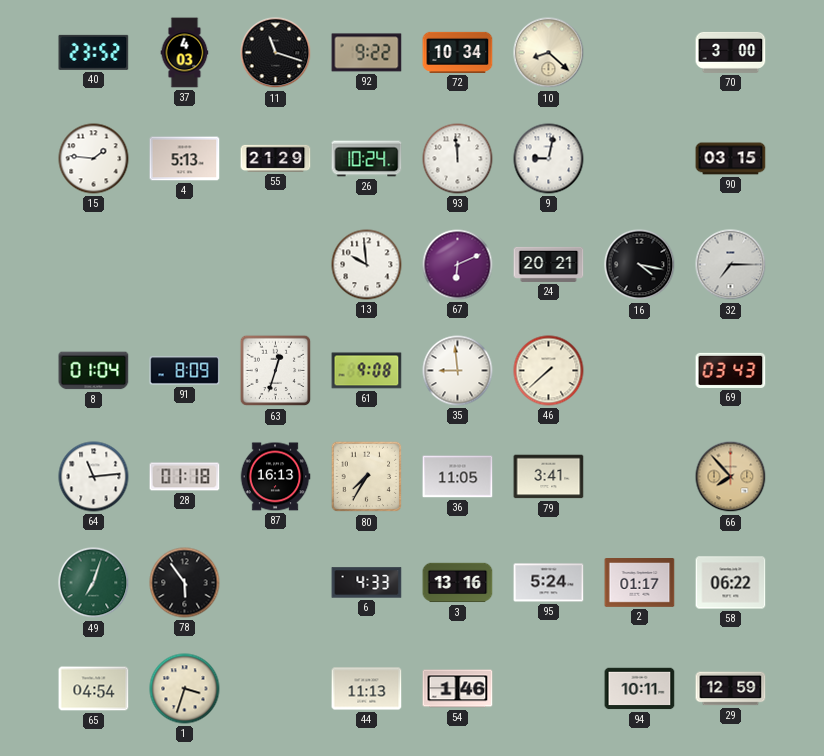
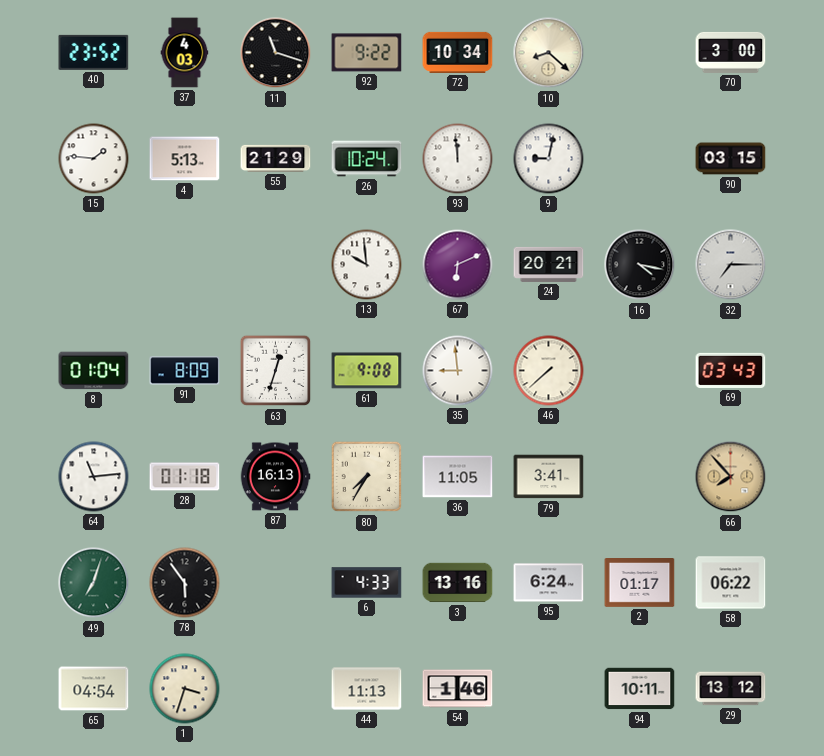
95: 5:24 -> 6:24 (549, 583)
29: 12:59 -> 13:12 (731, 689)
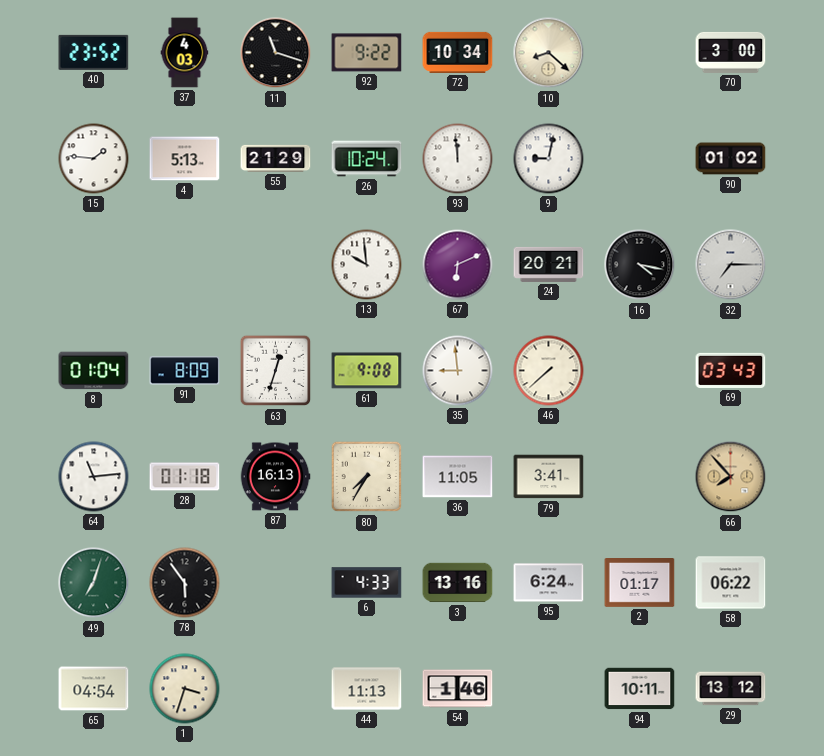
90: 03:15 -> 01:02 (731, 159)
